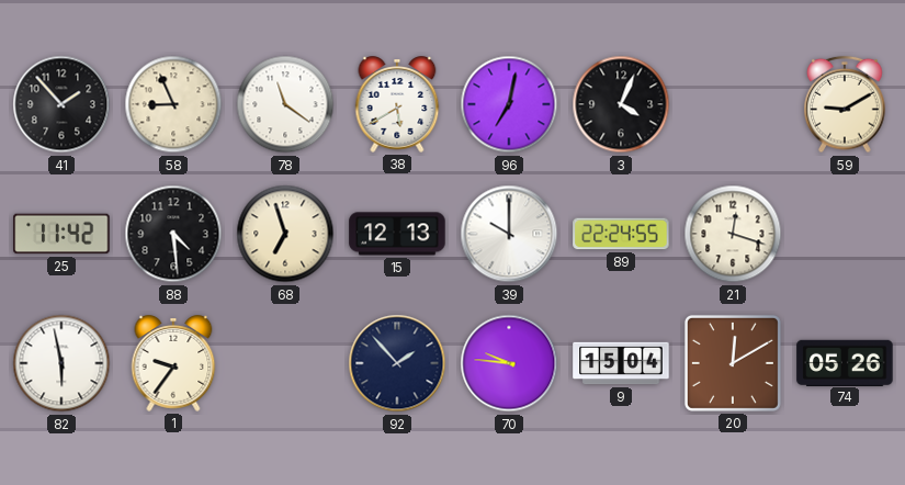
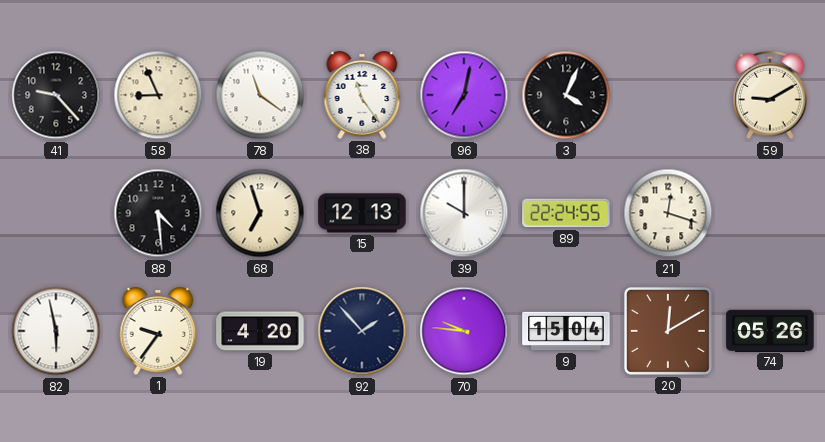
41: 1:53 -> 9:23 (56, 95)
38: 5:40 -> 11:24 (362, 95)
25: 11:42 -> none (61, 234)
19: none -> 4:20 (260, 331)
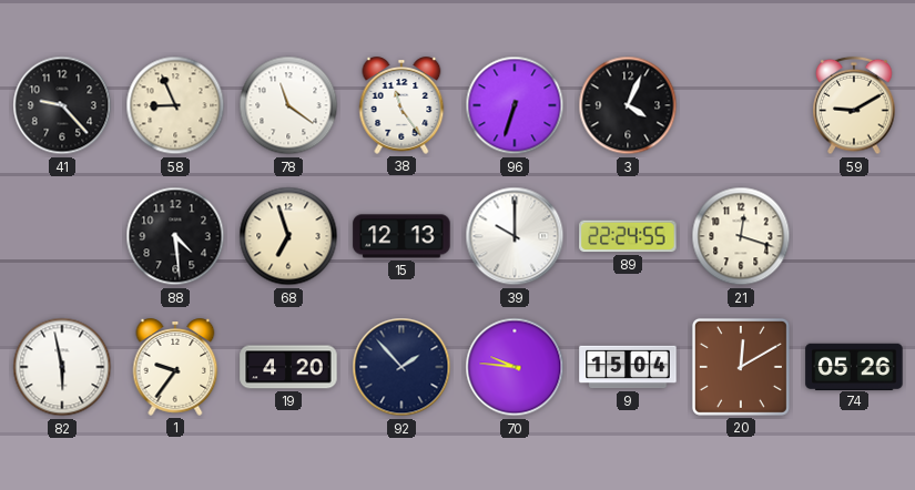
96: 7:02 -> 6:33 (515, 105)
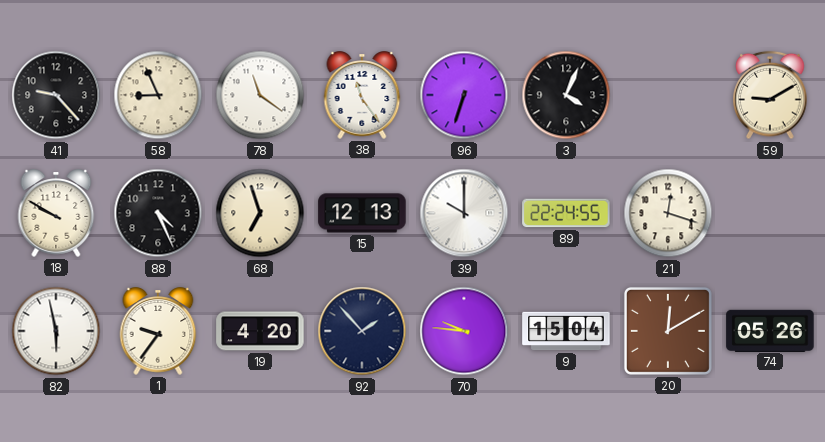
18: none -> 9:50 (56, 213)
88: 4:29 -> 4:26 (158, 213)
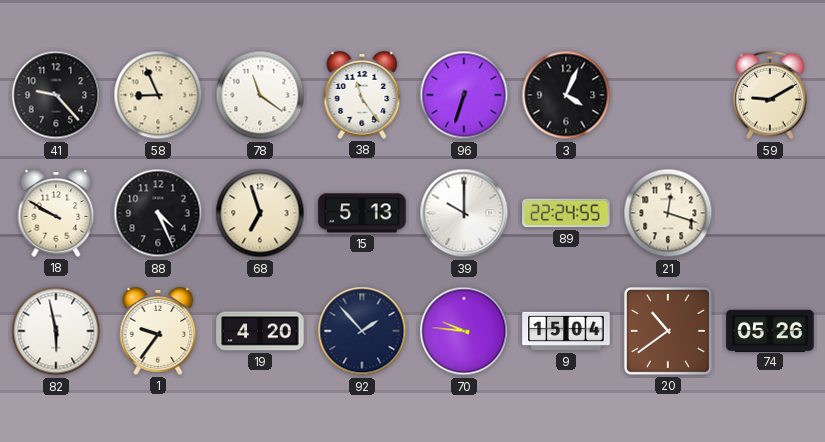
15: 12:13 -> 5:13 (362, 213)
20: 12:10 -> 10:39 (668, 331)
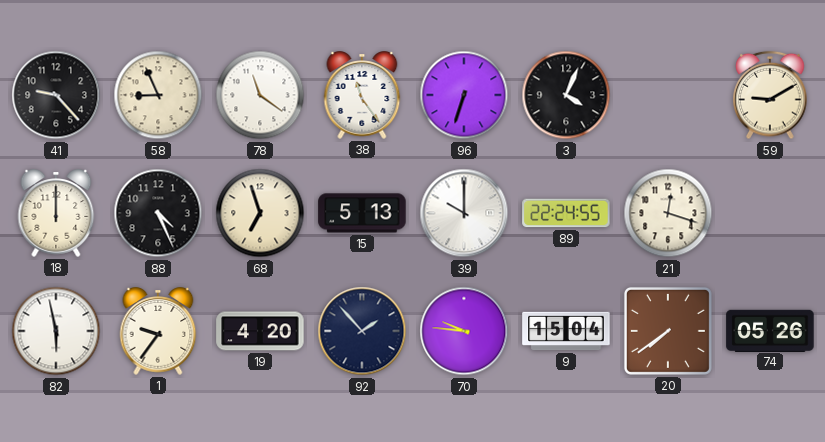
18: 9:50 -> 12:00 (56, 213)
20: 10:39 -> 7:39 (668, 331)
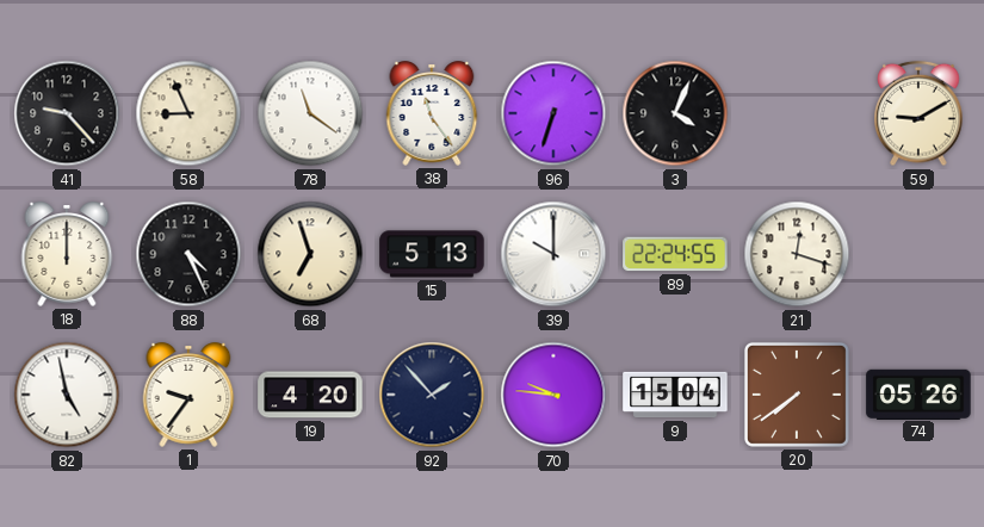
82: 5:58 -> 4:58 (67, 395)
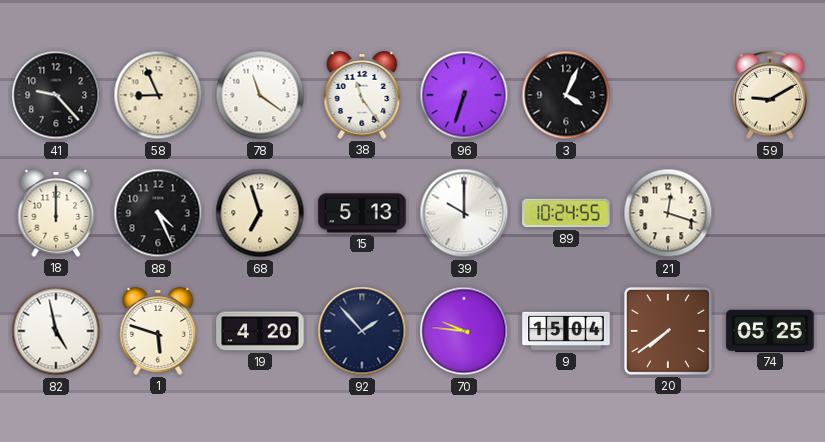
89: 22:24 -> 10:24 (566, 213)
1: 9:36 -> 5:48 (158, 331)
74: 05:26 -> 05:25 (770, 330)
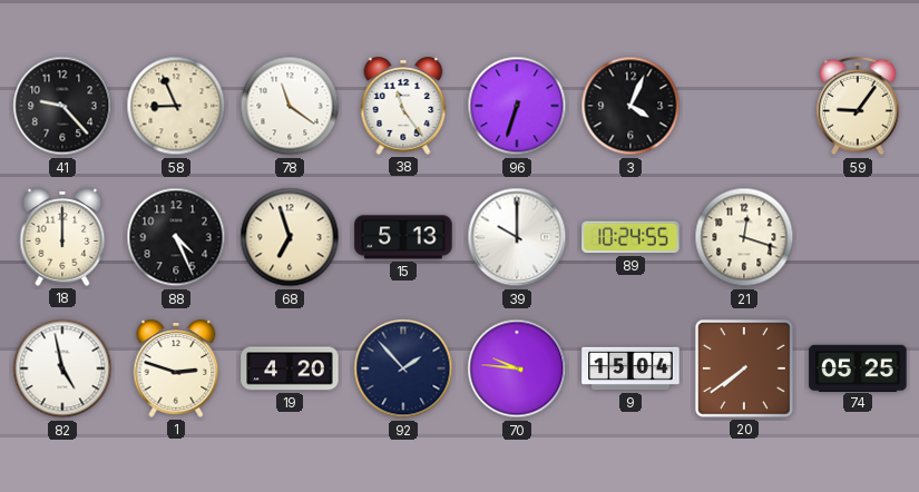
59: 9:10 -> 9:06 (858, 106)
1: 5:48 -> 2:48 (176, 368)
